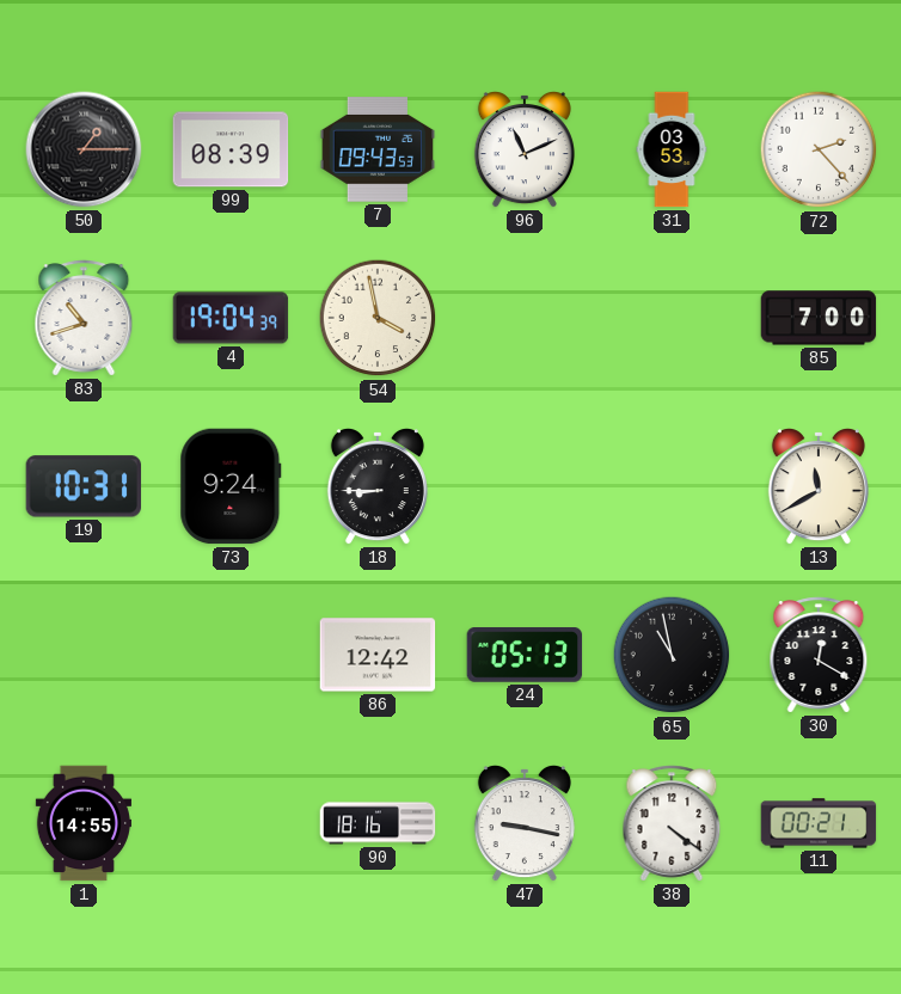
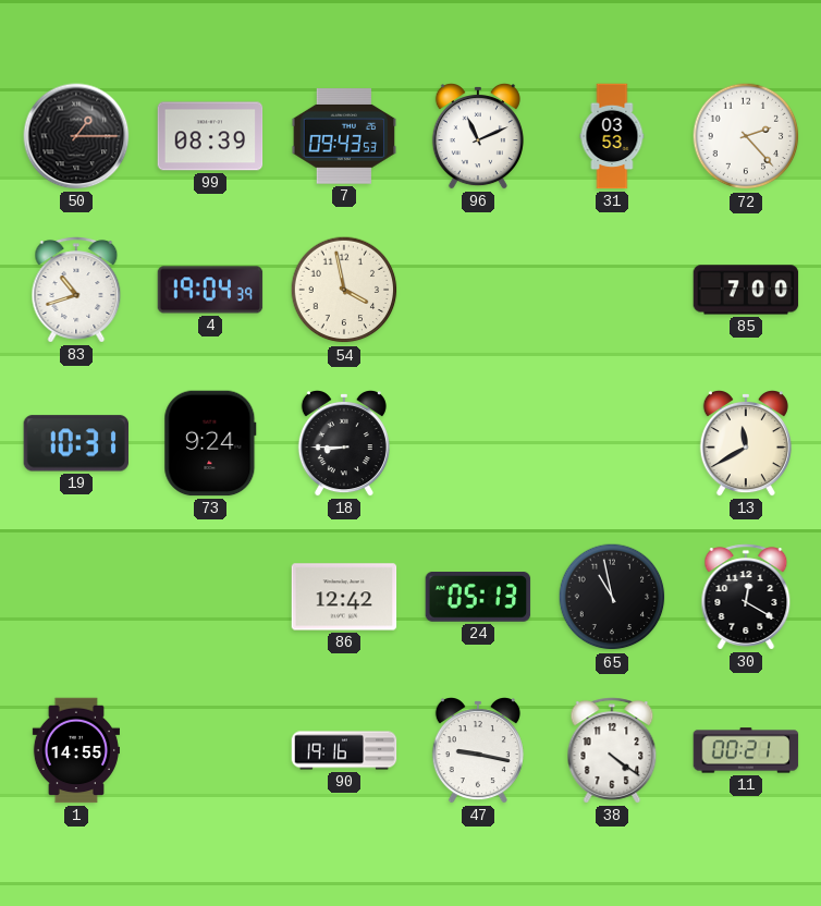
90: 18:16 -> 19:16 (344, 750)
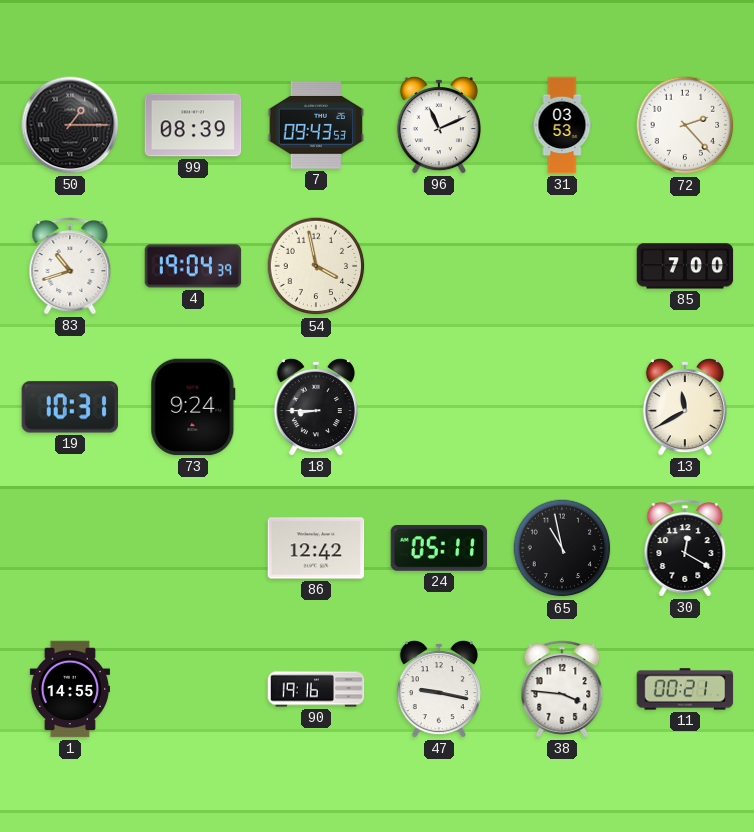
24: 05:13 -> 05:11 (439, 549)
38: 4:21 -> 3:46 (562, 689)
